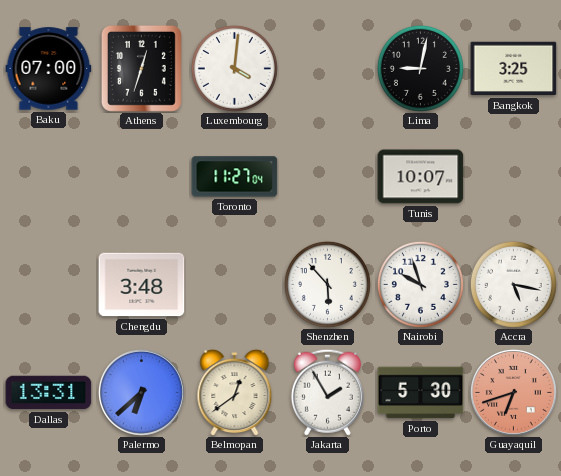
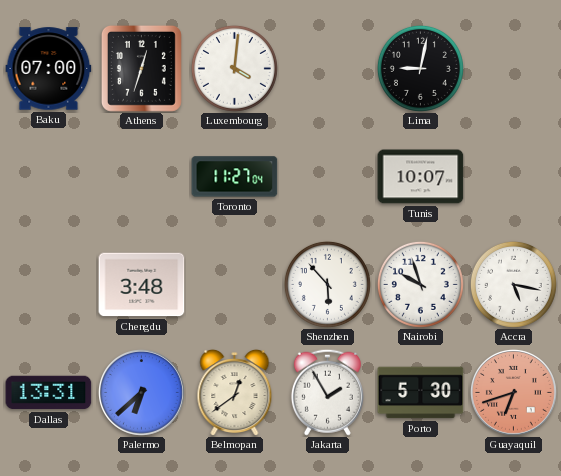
Bangkok: 3:25 -> none (514, 69)
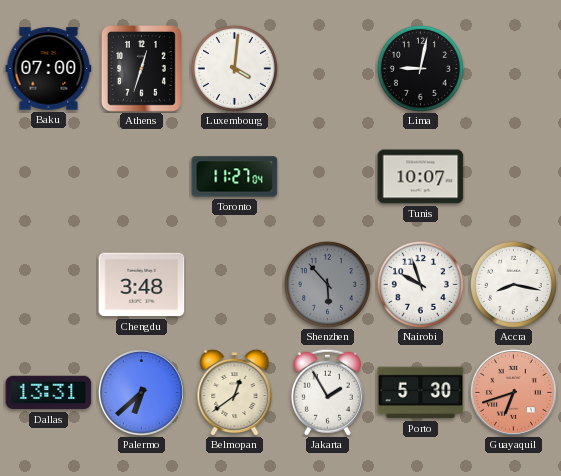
Shenzhen dial: white -> grey (327, 284)
Accra: 5:17 -> 8:17 (513, 284)
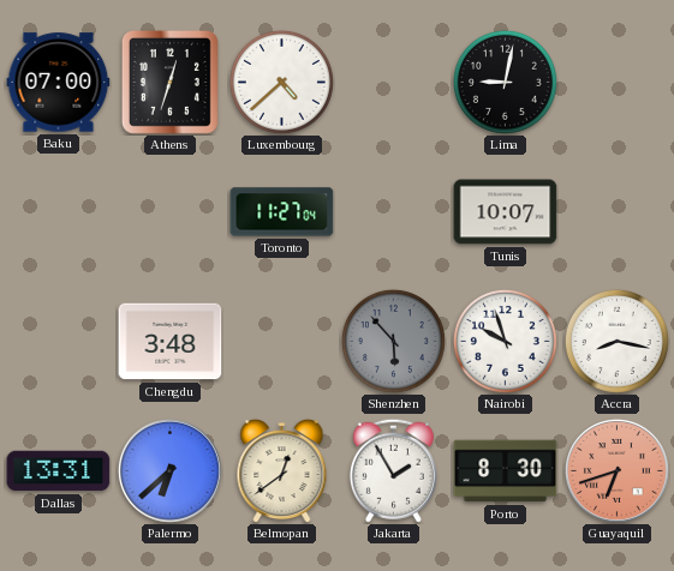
Luxembourg: 4:01 -> 4:38 (281, 82)
Porto: 5:30 -> 8:30 (506, 471)
